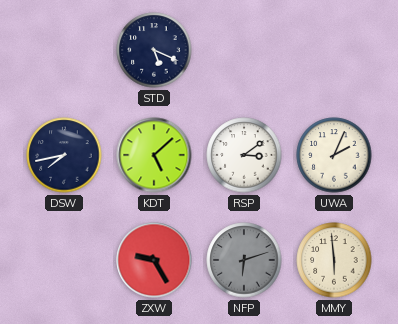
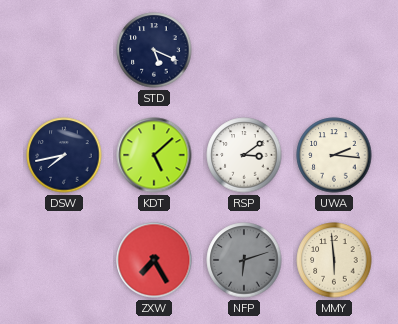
UWA: 2:04 -> 2:16 (334, 155)
ZXW: 9:25 -> 7:25 (154, 260)
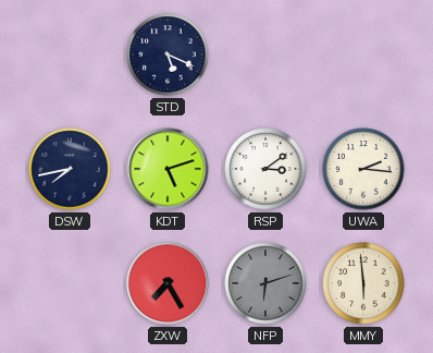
KDT: 5:08 -> 5:12 (168, 169)
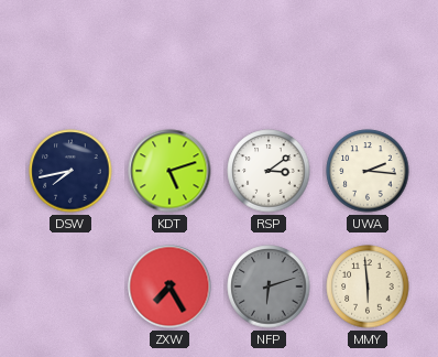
STD: 5:19 -> none (168, 54)
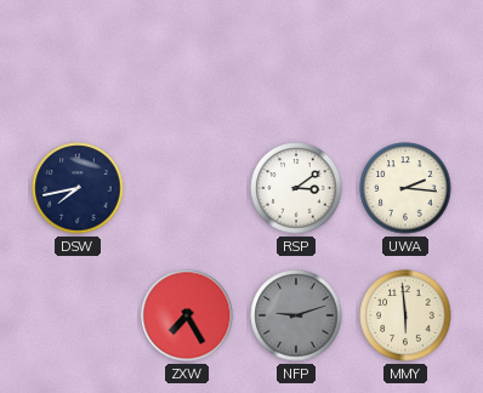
KDT: 5:12 -> none (169, 171)
NFP: 6:12 -> 9:12 (296, 315)
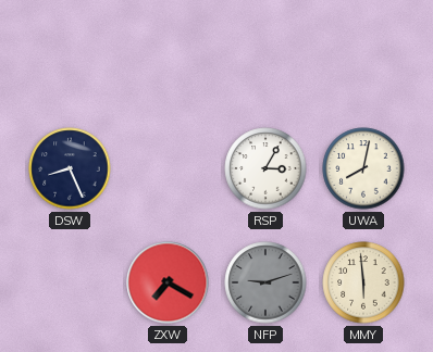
DSW: 7:43 -> 8:26 (70, 168)
RSP: 3:09 -> 3:05 (265, 168)
UWA: 2:16 -> 8:02 (363, 168)
ZXW: 7:25 -> 7:20 (168, 282)
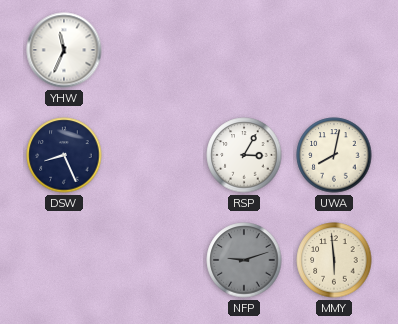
YHW: none -> 11:34 (64, 50)
ZXW: 7:20 -> none (168, 282)
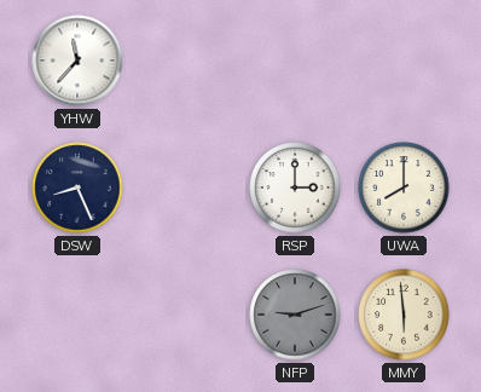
YHW: 11:34 -> 11:37 (77, 60)
RSP: 3:05 -> 3:00 (295, 188)
UWA: 8:02 -> 8:00 (404, 188)
